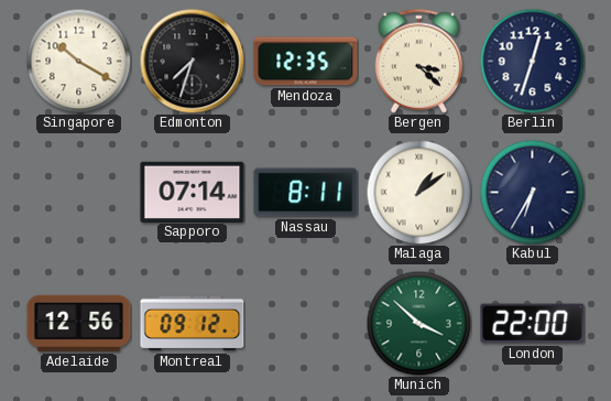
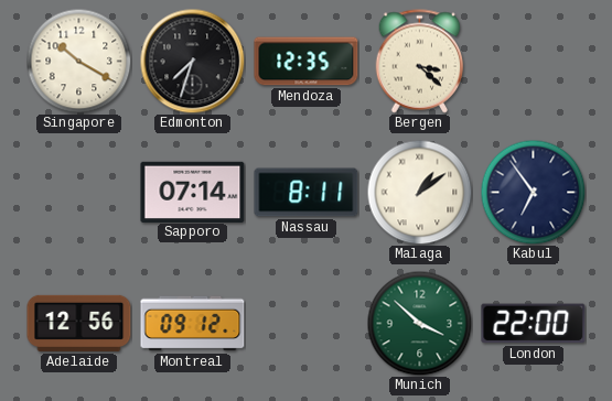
Berlin: 12:33 -> none (532, 61)
Kabul: 6:35 -> 6:54 (533, 192)
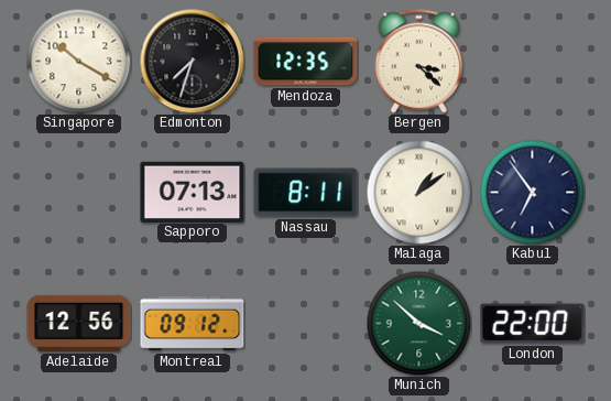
Sapporo: 07:14 -> 07:13 (193, 192)
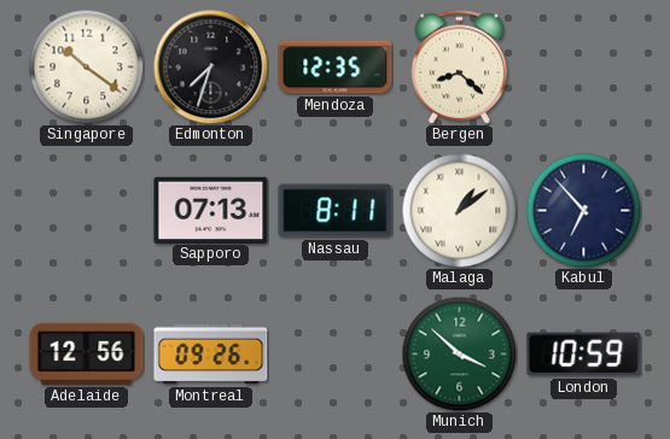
Singapore: 10:20 -> 10:21 (86, 66)
Bergen: 3:22 -> 8:22 (460, 68)
Kabul: 6:54 -> 6:53 (583, 210)
Montreal: 09:12 -> 09:26 (211, 355)
London: 22:00 -> 10:59 (584, 355)
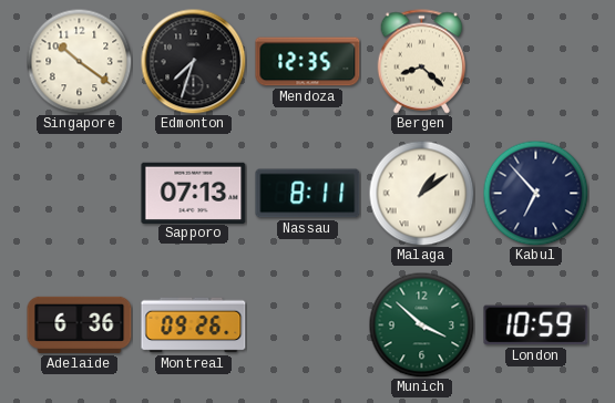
Adelaide: 12:56 -> 6:36 (80, 324)
